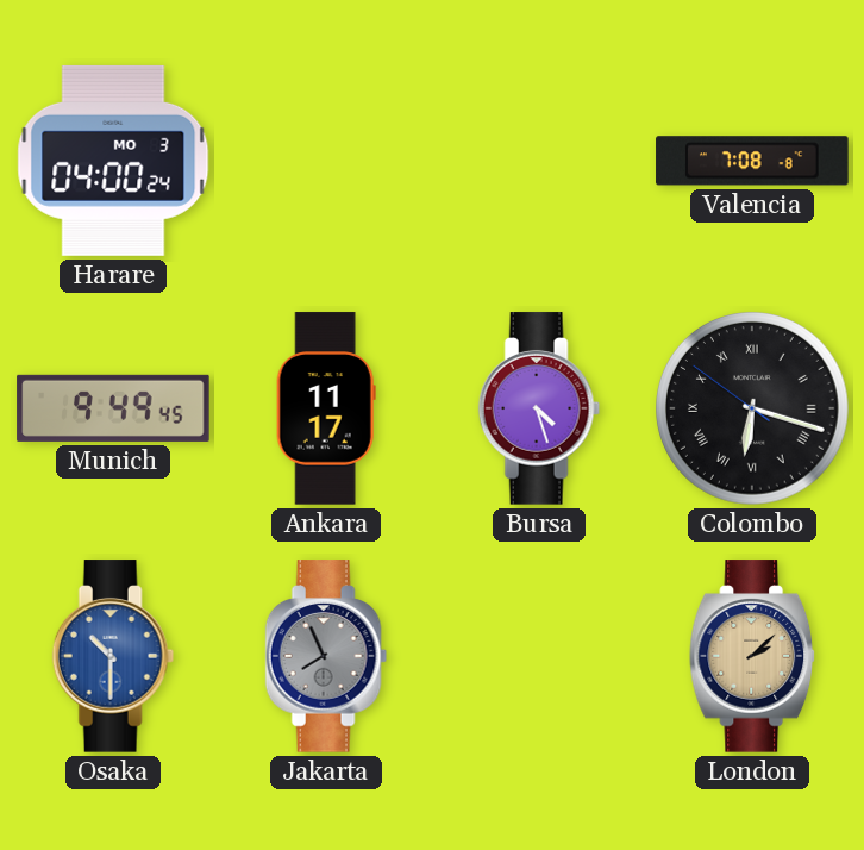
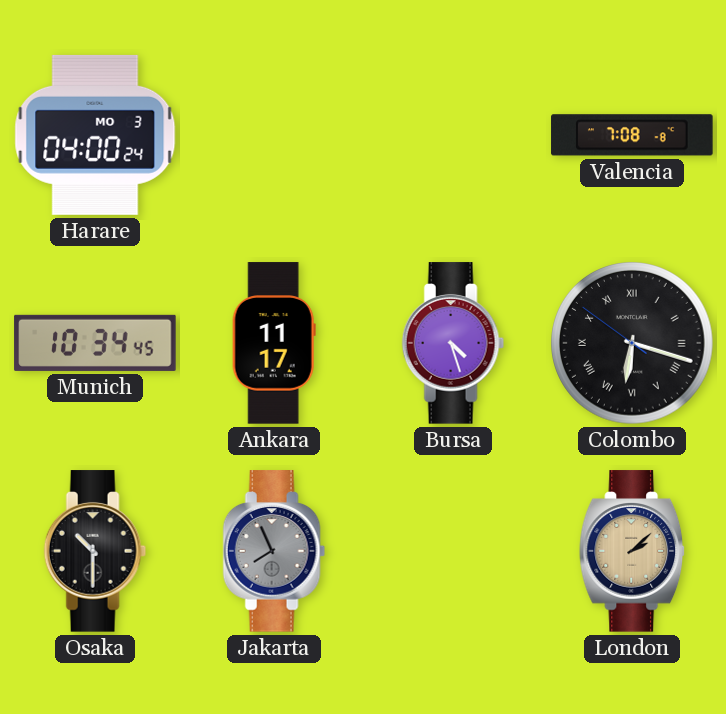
Munich: 9:49 -> 10:34 (95, 343)
Osaka dial: blue -> black (95, 551)
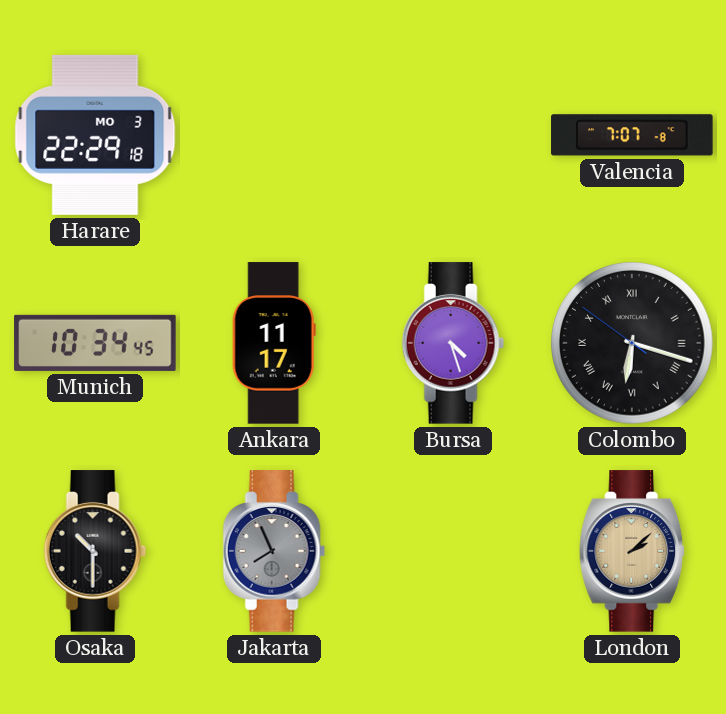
Harare: 04:00 -> 22:29 (95, 135)
Valencia: 7:08 -> 7:07 (632, 135)
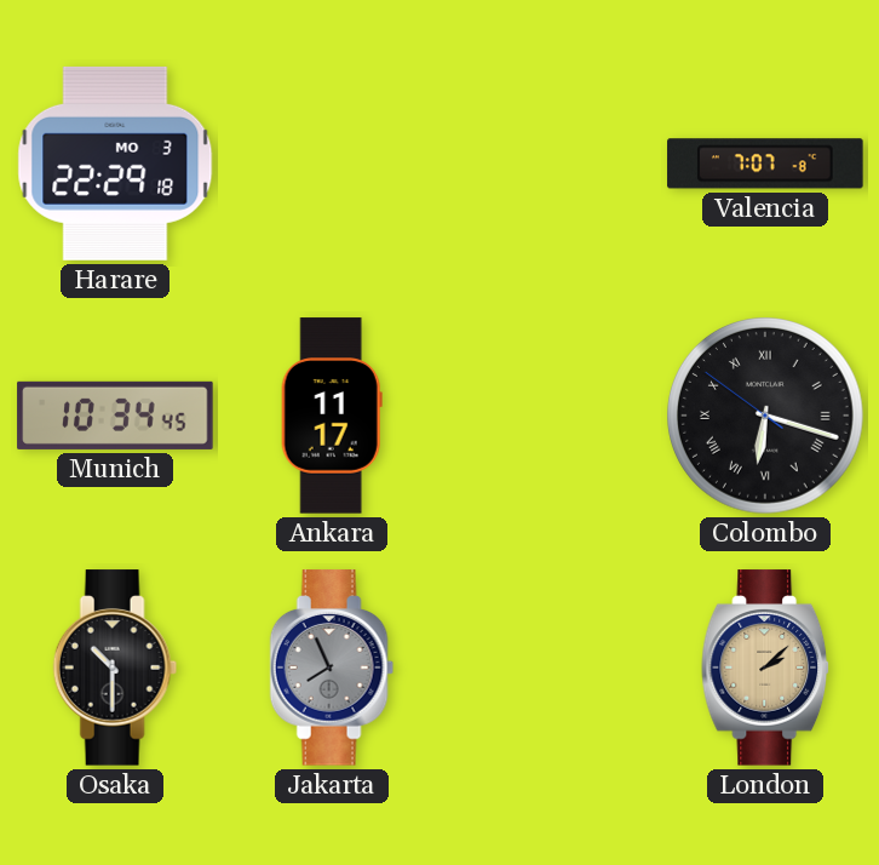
Bursa: 4:27 -> none (453, 343)
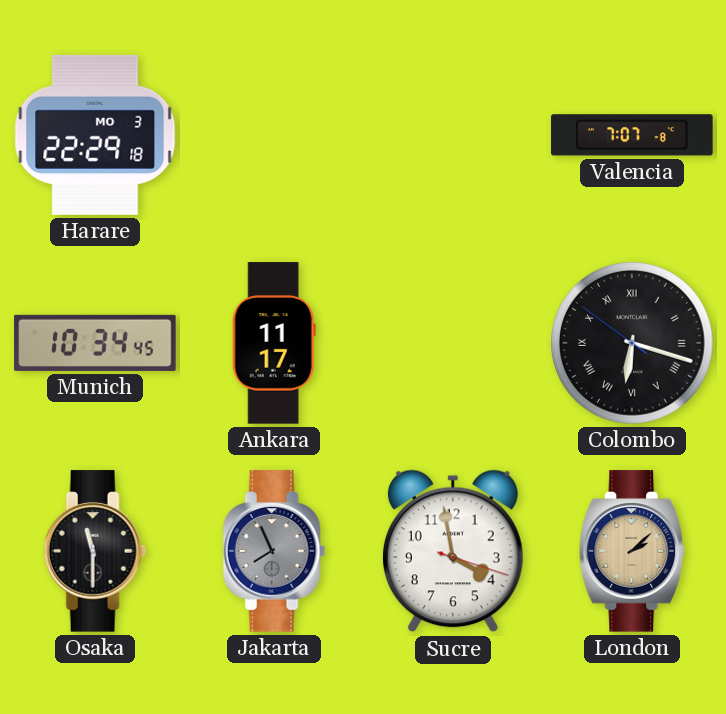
Osaka: 10:30 -> 11:30 (95, 551)
Sucre: none -> 3:58 (453, 551)
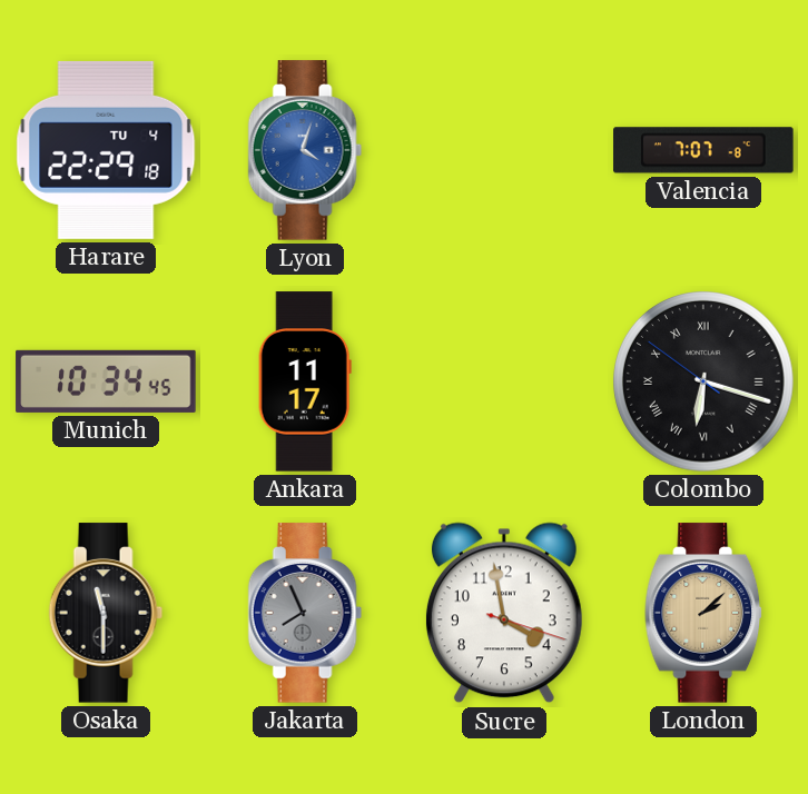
Harare date: MO 3 -> TU 4 (106, 150)
Lyon: none -> 4:03 (305, 150)
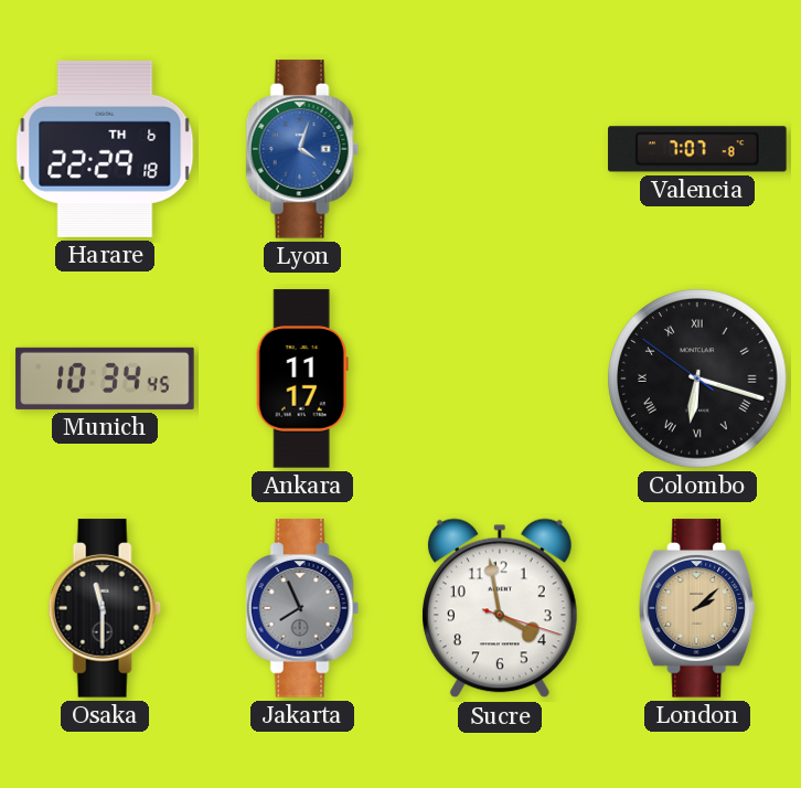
Harare date: TU 4 -> TH 6 (105, 149)
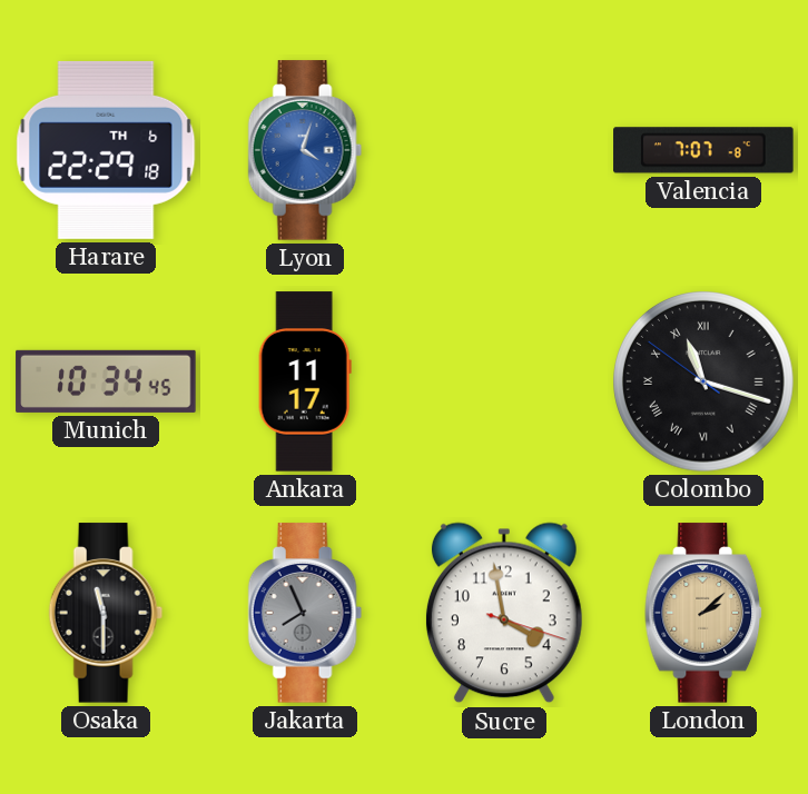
Colombo: 6:17 -> 11:17 (704, 383)
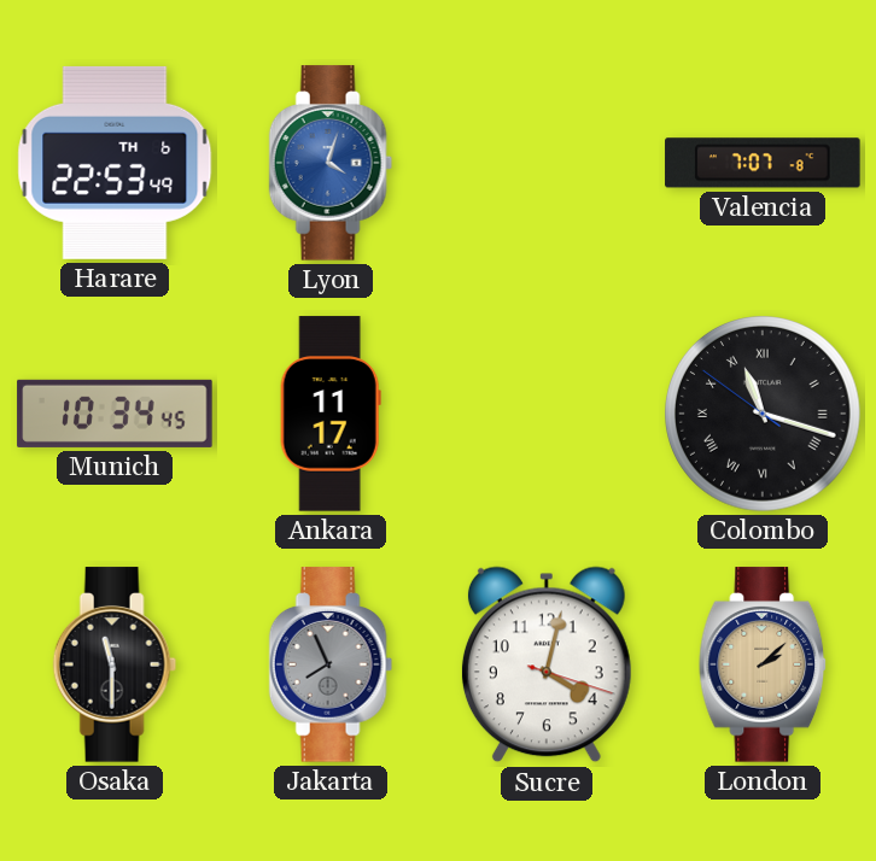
Harare: 22:29 -> 22:53 (115, 163)
Sucre: 3:58 -> 4:02 (547, 664)
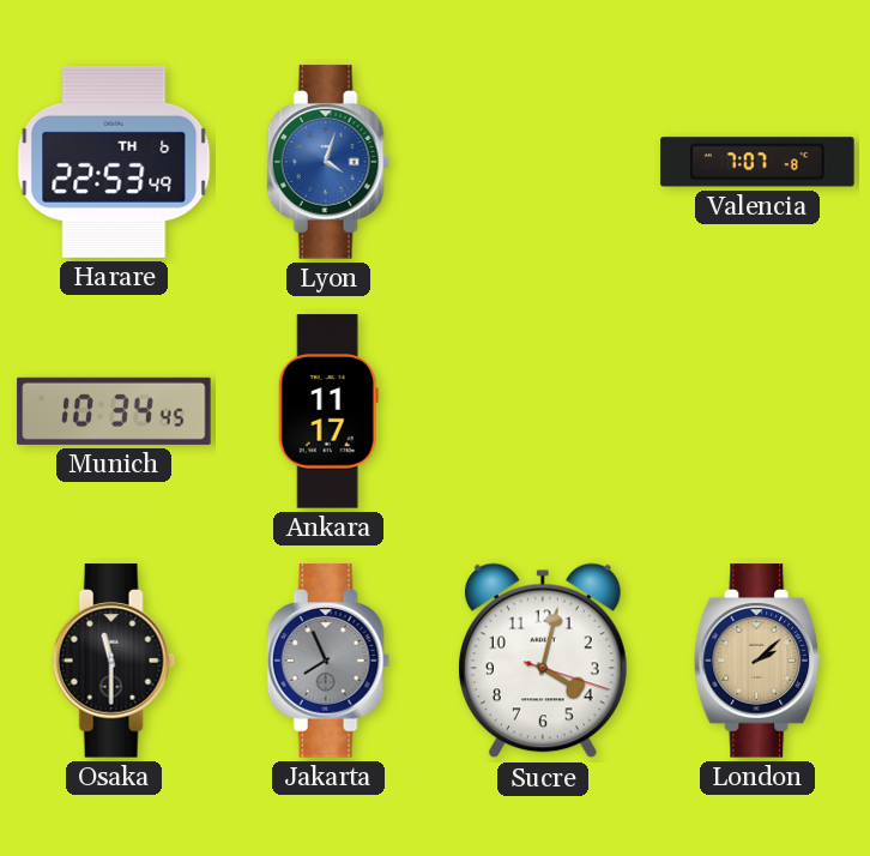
Colombo: 11:17 -> none (764, 415)
